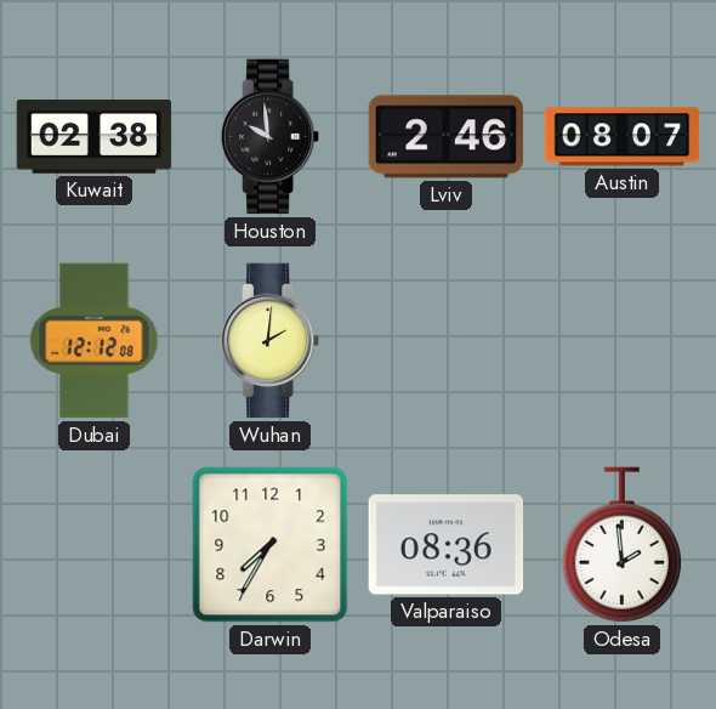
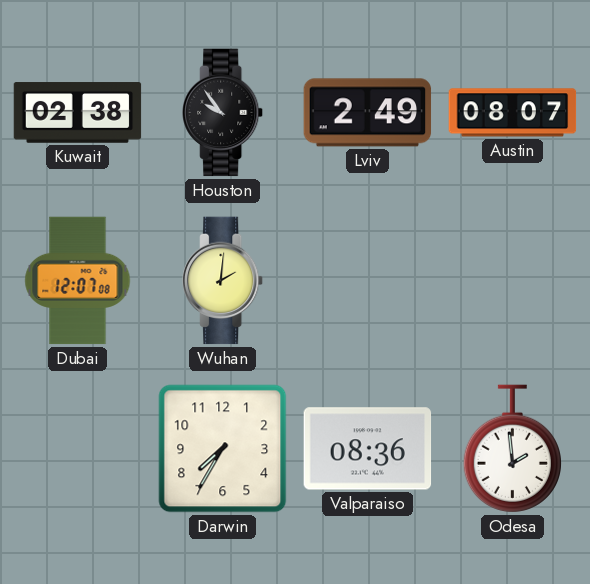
Houston: 9:59 -> 9:54 (223, 113)
Lviv: 2:46 -> 2:49 (368, 113)
Dubai: 12:12 -> 12:07 (78, 281)
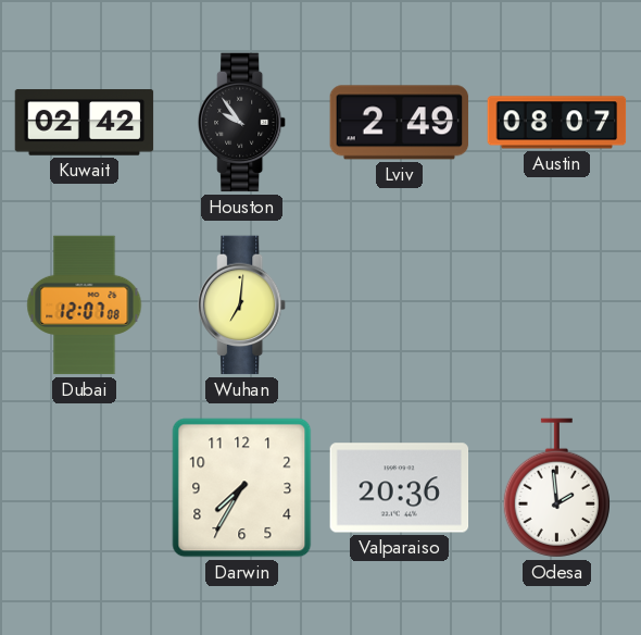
Kuwait: 02:38 -> 02:42 (85, 123)
Wuhan: 2:01 -> 7:01 (242, 306)
Valparaiso: 08:36 -> 20:36 (400, 488)
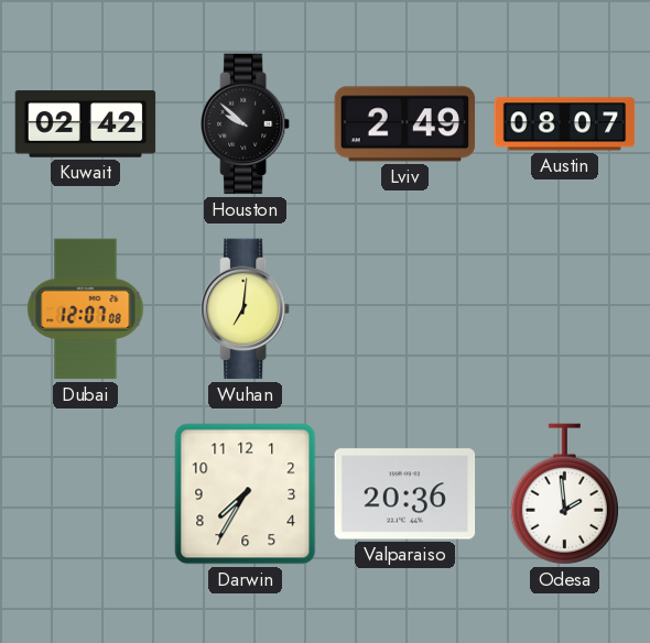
Houston: 9:54 -> 9:52 (246, 124)
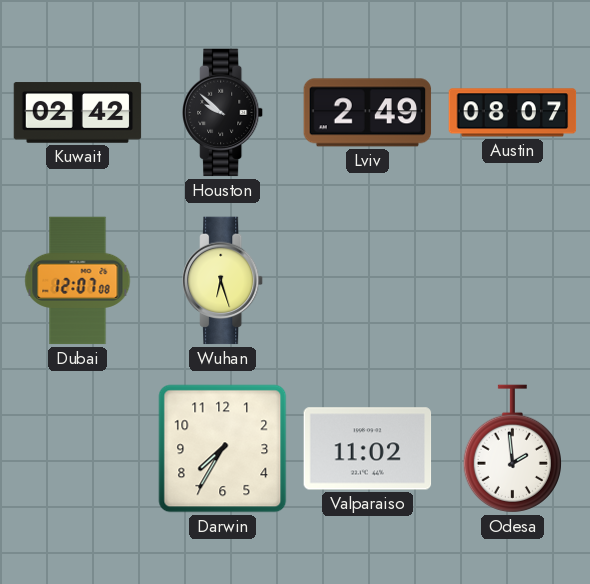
Wuhan: 7:01 -> 6:27 (223, 281)
Valparaiso: 20:36 -> 11:02 (368, 449)
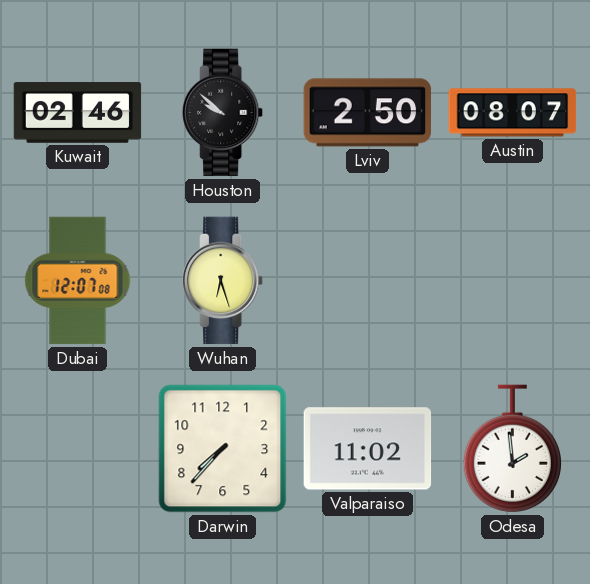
Kuwait: 02:42 -> 02:46 (78, 113)
Lviv: 2:49 -> 2:50 (368, 113)
Darwin: 7:35 -> 7:37 (223, 449)
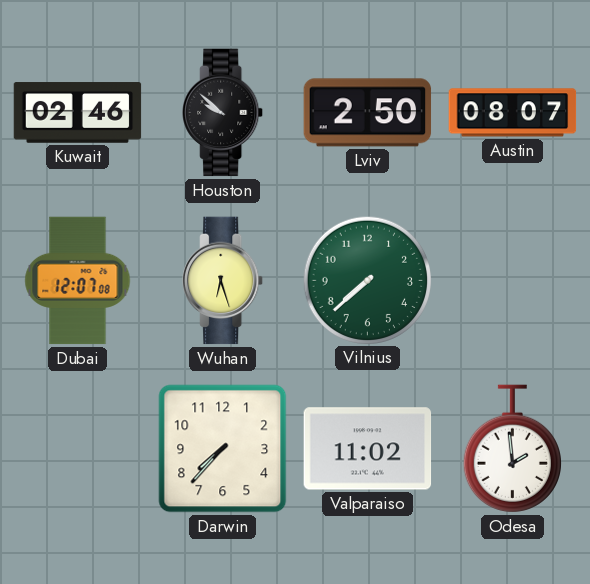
Vilnius: none -> 7:38 (367, 280)
